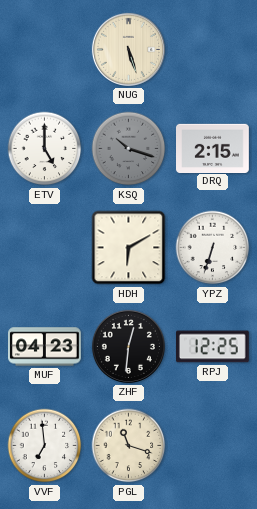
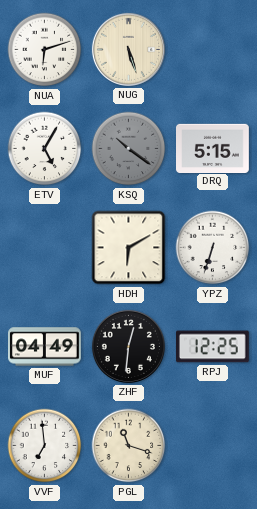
NUA: none -> 6:12 (45, 50)
ETV: 5:00 -> 5:05 (45, 149)
KSQ: 10:18 -> 10:21 (129, 149)
DRQ: 2:15 -> 5:15 (213, 148)
MUF: 04:23 -> 04:49 (45, 347)
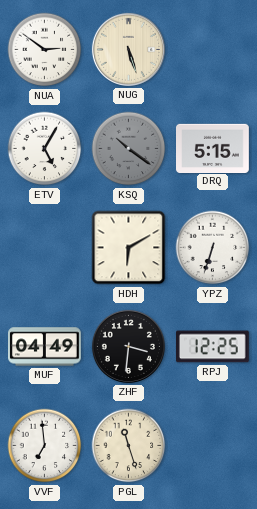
NUA: 6:12 -> 2:51 (45, 50)
ZHF: 12:31 -> 3:31 (128, 346)
PGL: 11:18 -> 11:27 (129, 446)
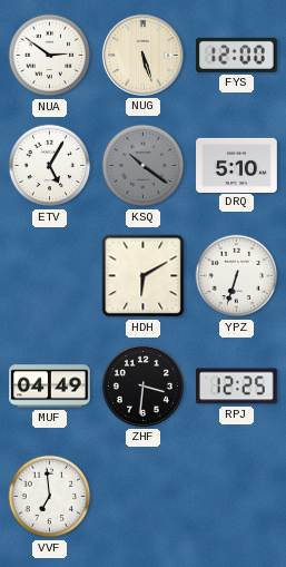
FYS: none -> 12:00 (236, 55)
DRQ: 5:15 -> 5:10 (237, 165)
PGL: 11:27 -> none (129, 446)
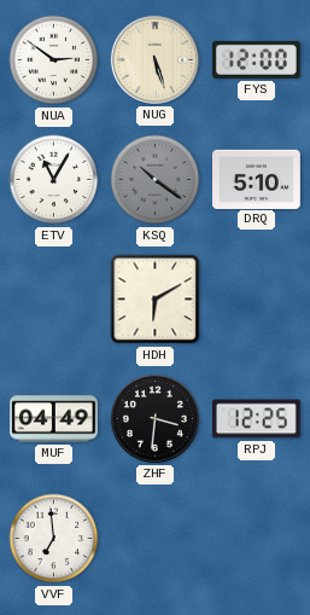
ETV: 5:05 -> 11:05 (54, 180)
YPZ: 6:33 -> none (237, 276)
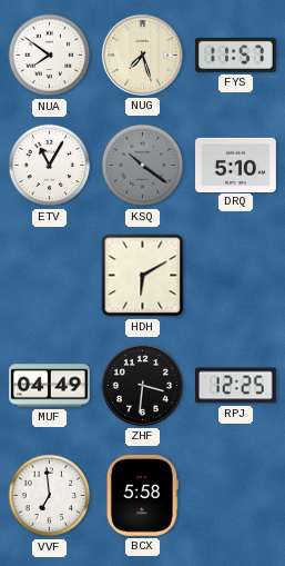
NUA: 2:51 -> 7:51 (50, 56)
NUG: 5:27 -> 7:27 (142, 54)
FYS: 12:00 -> 11:57 (235, 54)
BCX: none -> 5:58 (142, 495)
